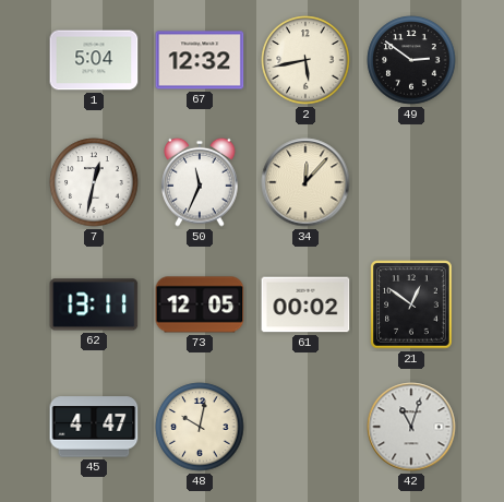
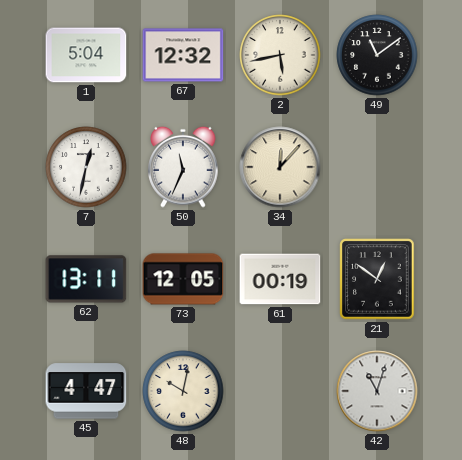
49: 2:51 -> 11:09 (377, 55)
61: 00:02 -> 00:19 (280, 279)
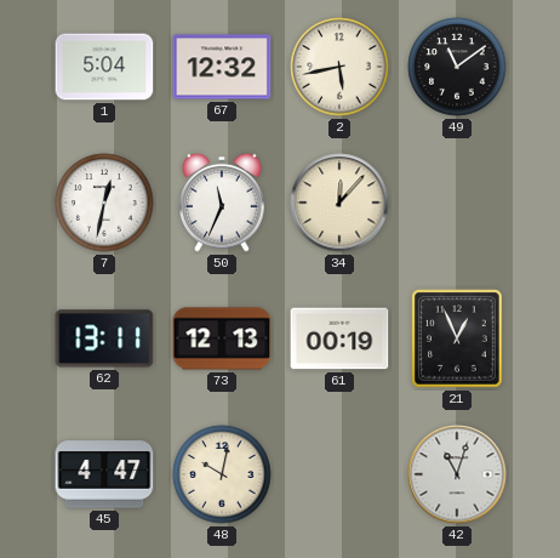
73: 12:05 -> 12:13 (222, 338)
21: 12:51 -> 12:56 (457, 338)
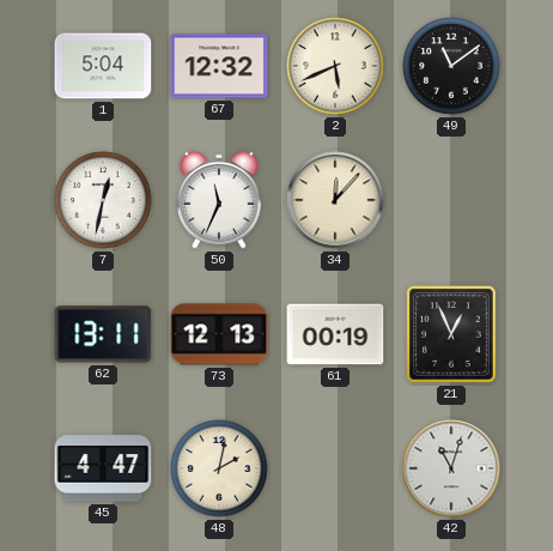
2: 5:43 -> 5:41 (335, 66)
48: 10:02 -> 2:02 (219, 468)
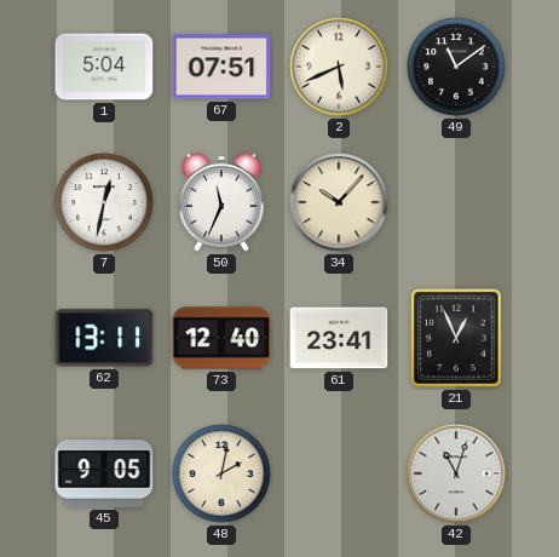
67: 12:32 -> 07:51 (221, 67)
34: 12:07 -> 10:07 (339, 202)
73: 12:13 -> 12:40 (221, 338)
61: 00:19 -> 23:41 (339, 338)
45: 4:47 -> 9:05 (104, 473)
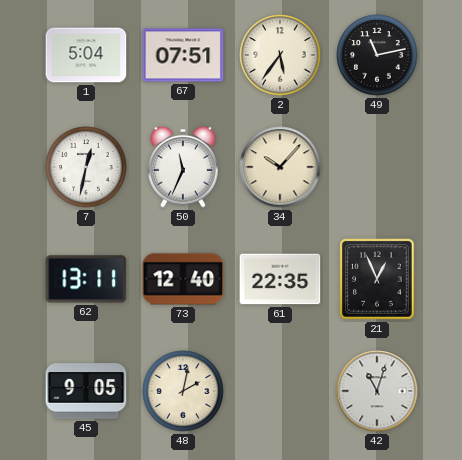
2: 5:41 -> 5:36 (280, 55)
49: 11:09 -> 11:13 (377, 55)
61: 23:41 -> 22:35 (280, 279)
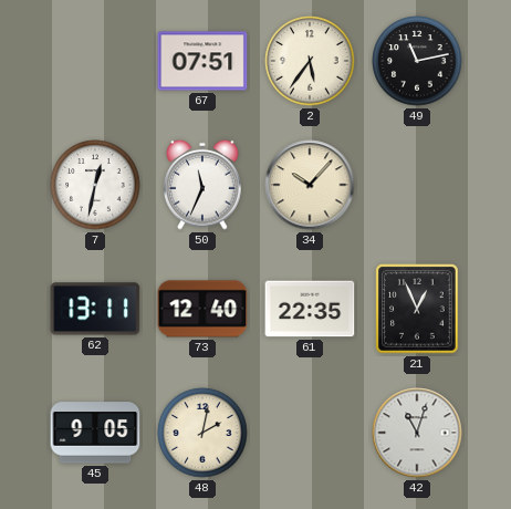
1: 5:04 -> none (86, 55)
